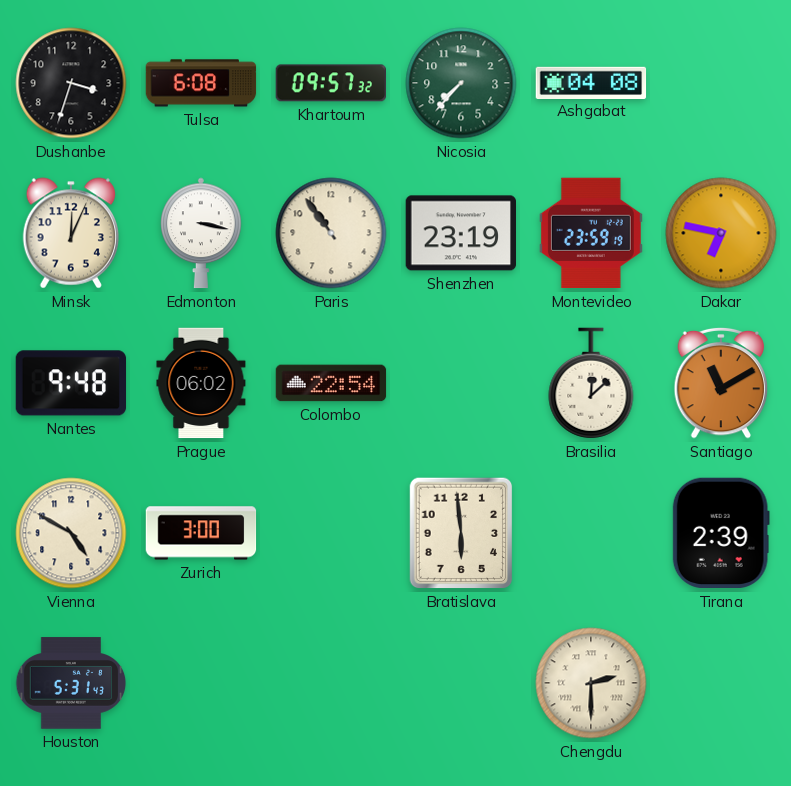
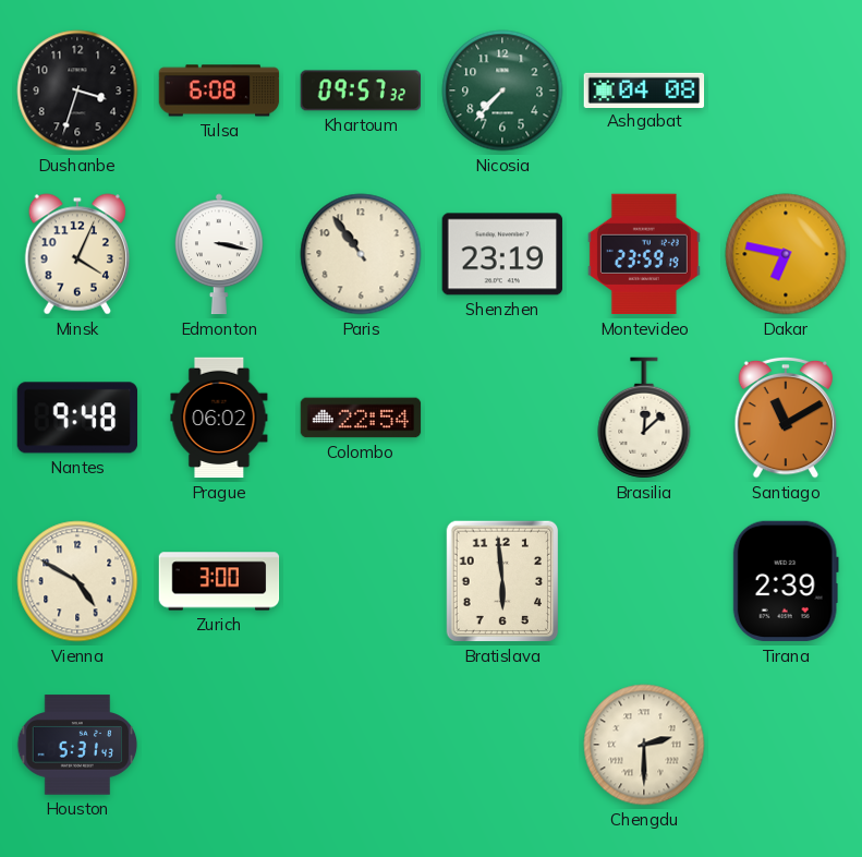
Minsk: 12:04 -> 4:04 (76, 254)
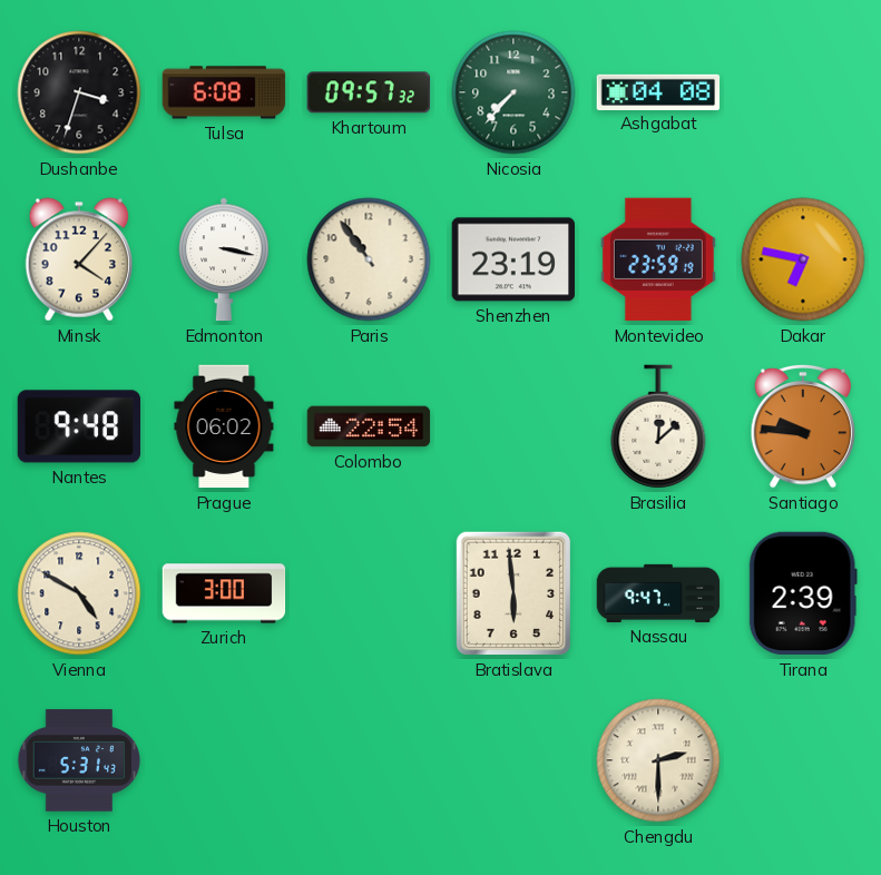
Minsk: 4:04 -> 4:07 (78, 259)
Santiago: 11:10 -> 9:46 (803, 426)
Nassau: none -> 9:47 (658, 593)
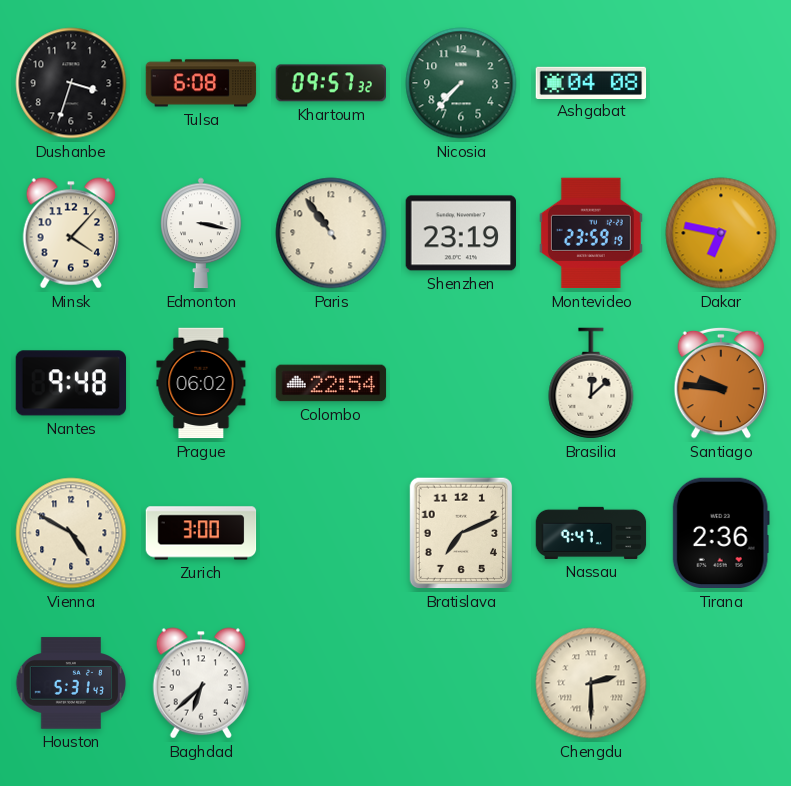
Bratislava: 5:59 -> 7:11 (461, 533)
Tirana: 2:39 -> 2:36 (721, 533)
Baghdad: none -> 6:38 (200, 683)
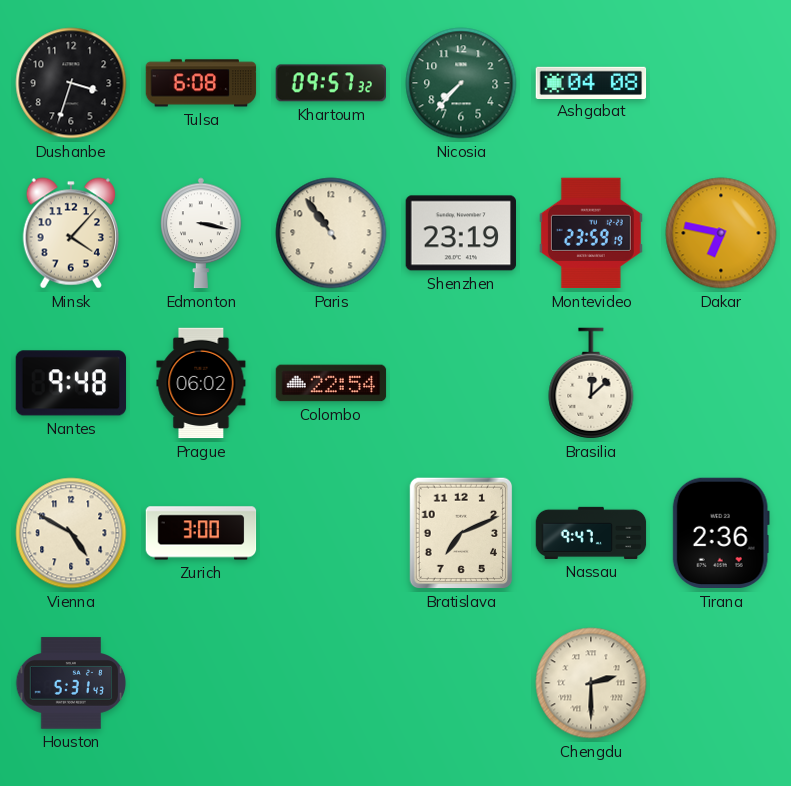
Santiago: 9:46 -> none (721, 383)
Baghdad: 6:38 -> none (200, 683)
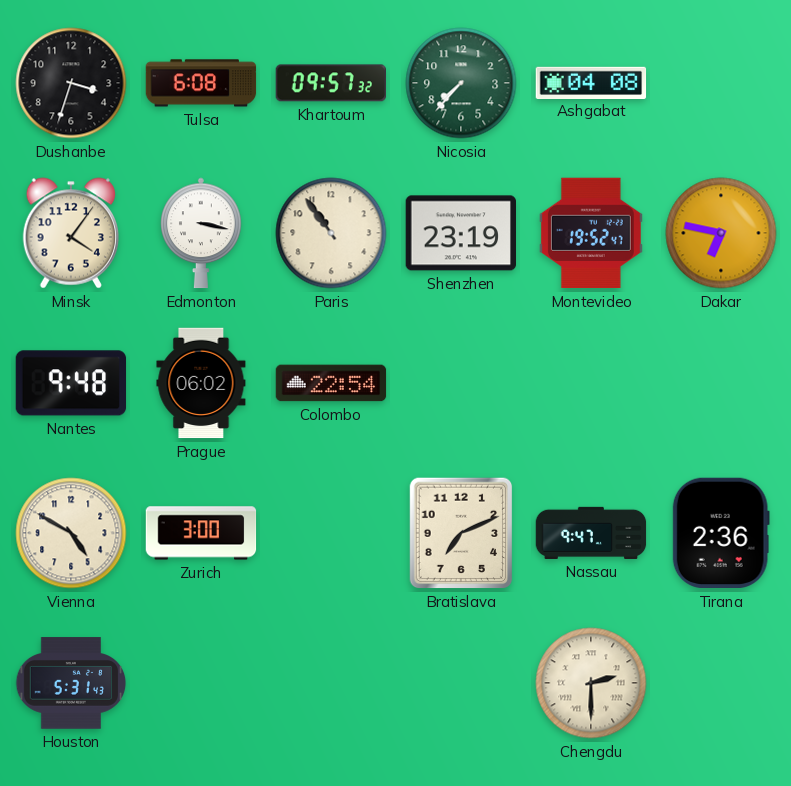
Minsk: 4:07 -> 4:06 (70, 233)
Montevideo: 23:59 -> 19:52 (591, 233)
Brasilia: 12:08 -> none (591, 383)
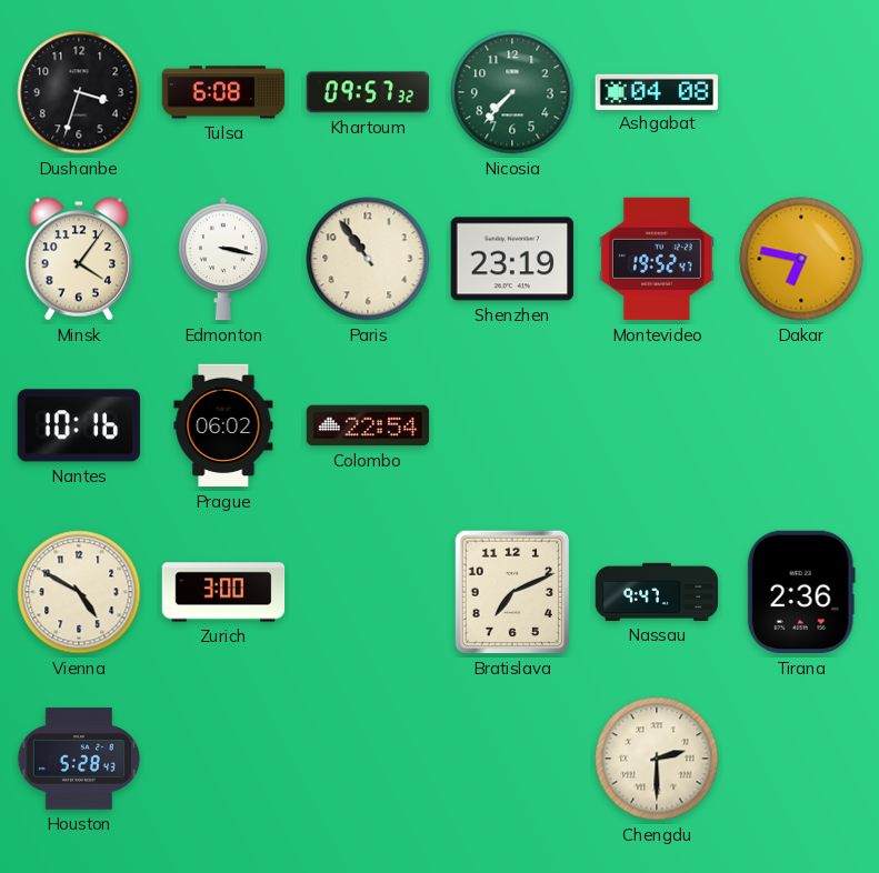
Nantes: 9:48 -> 10:16 (79, 425)
Houston: 5:31 -> 5:28 (79, 759)
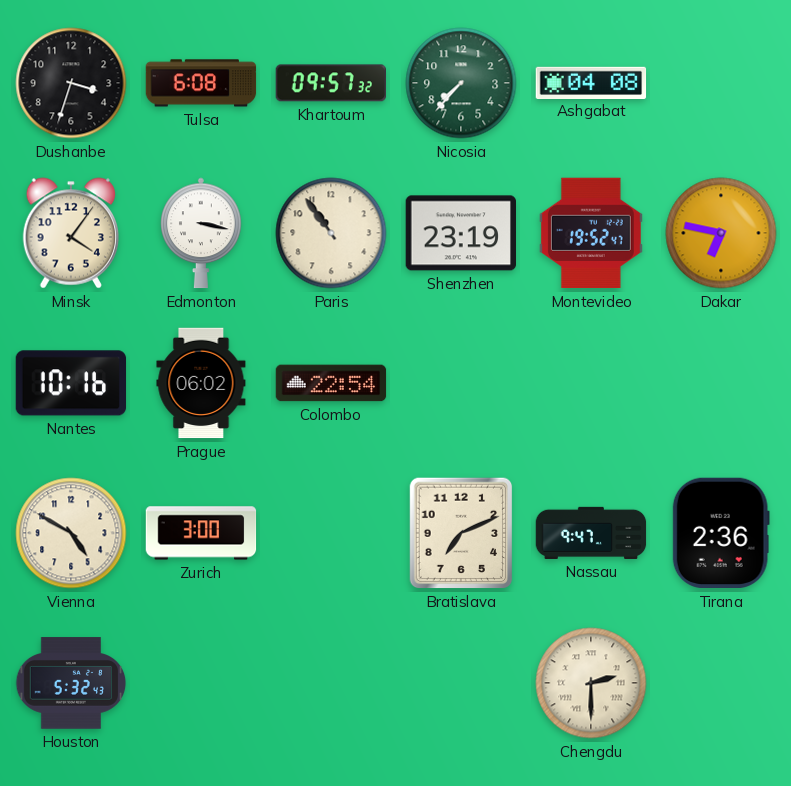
Houston: 5:28 -> 5:32 (71, 683)
